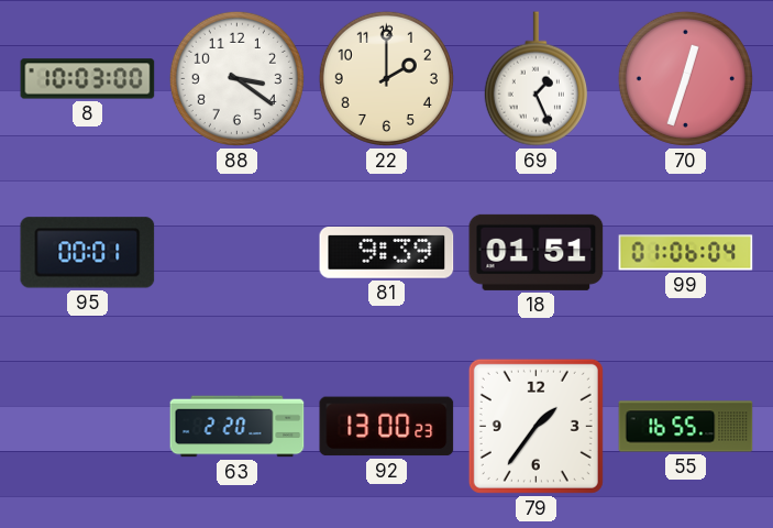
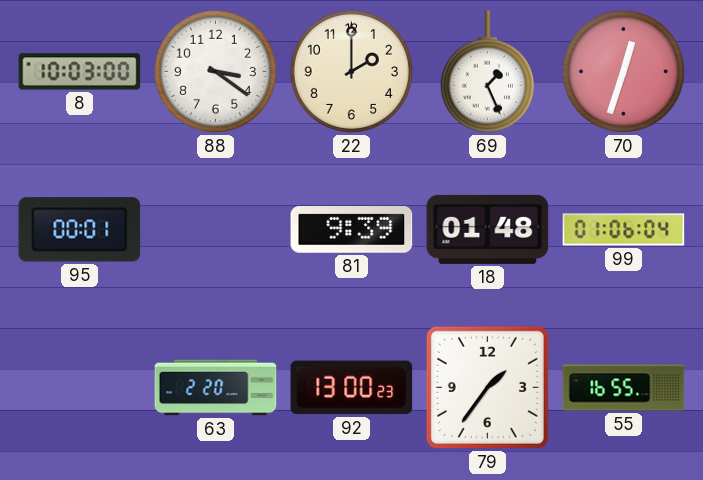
18: 01:51 -> 01:48 (488, 229)
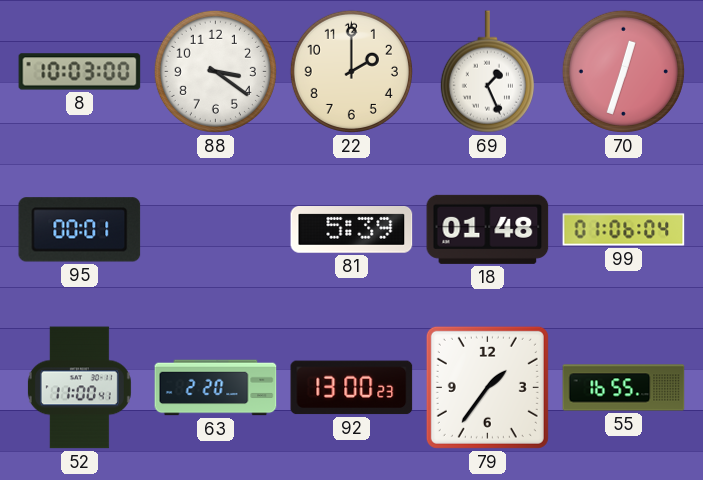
81: 9:39 -> 5:39 (352, 230)
52: none -> 11:00 (79, 388)
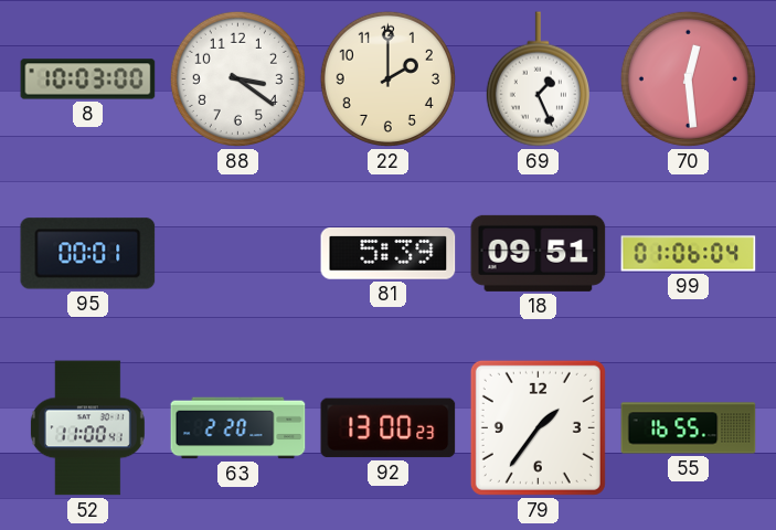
70: 12:33 -> 12:29 (688, 78)
18: 01:48 -> 09:51 (539, 253)
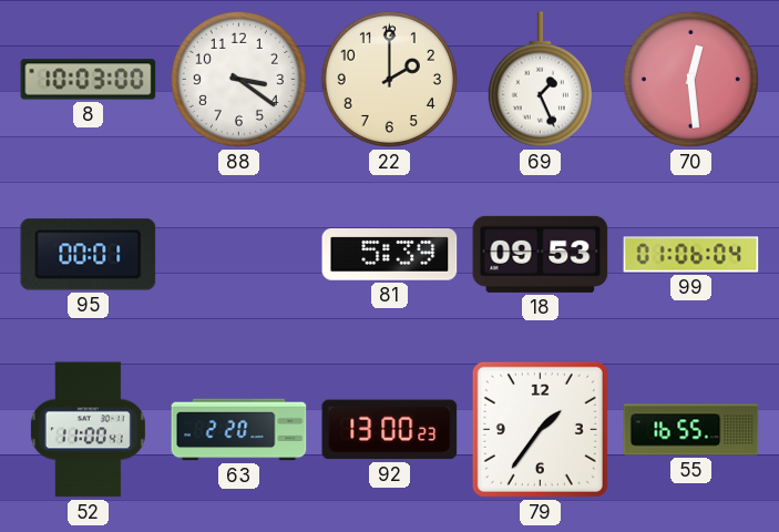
18: 09:51 -> 09:53 (541, 254)
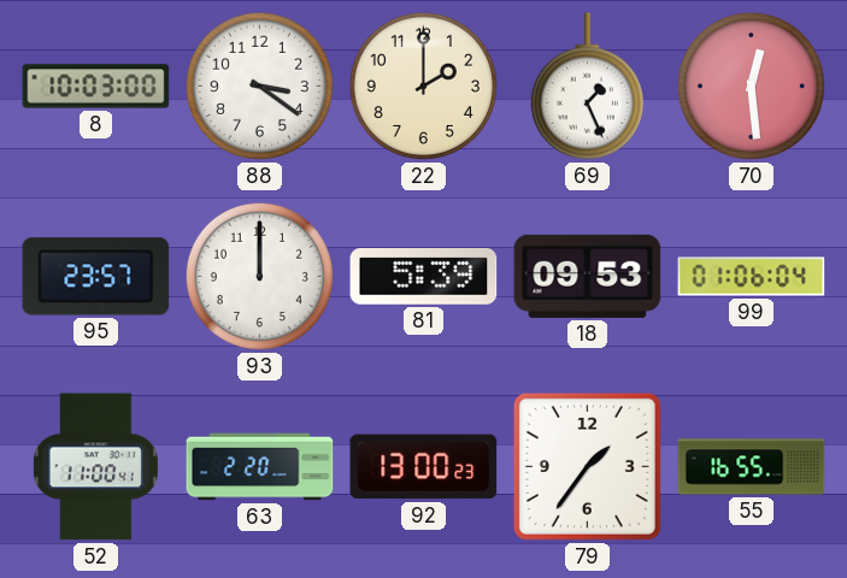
95: 00:01 -> 23:57 (96, 277)
93: none -> 12:00 (259, 276)
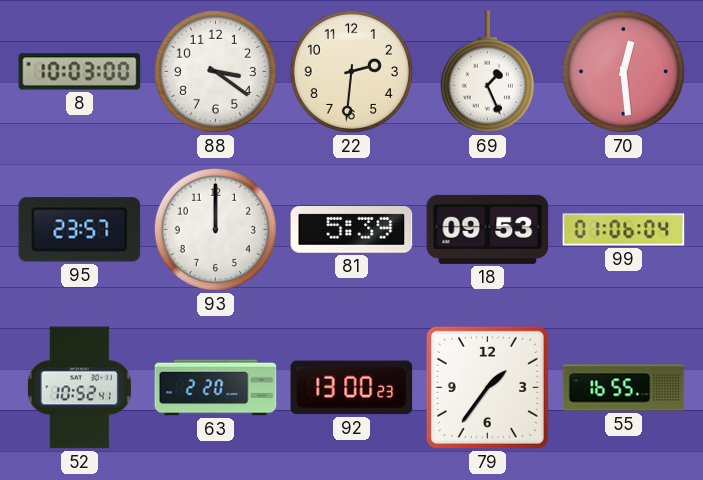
22: 2:00 -> 2:31 (351, 71)
52: 11:00 -> 10:52 (79, 388)
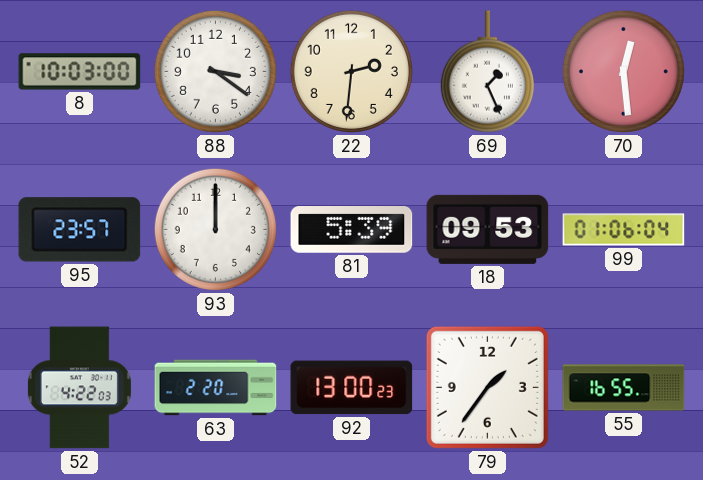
52: 10:52 -> 4:22 (79, 388)
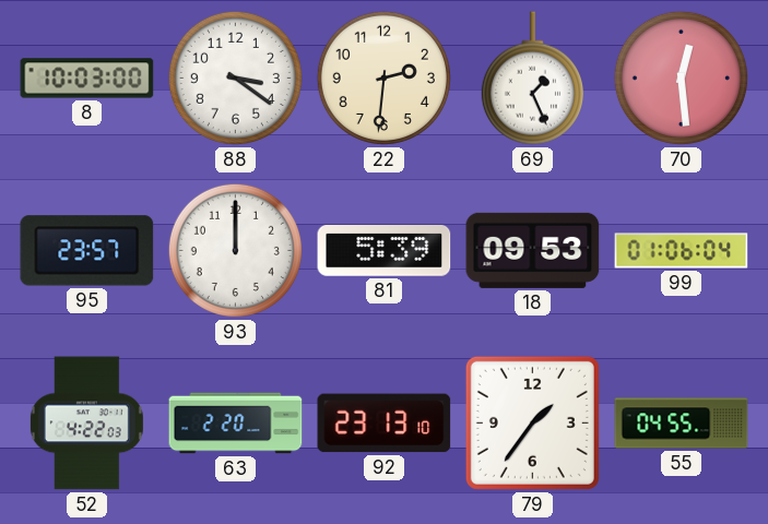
92: 13:00 -> 23:13 (385, 424)
55: 16:55 -> 04:55 (682, 424)
